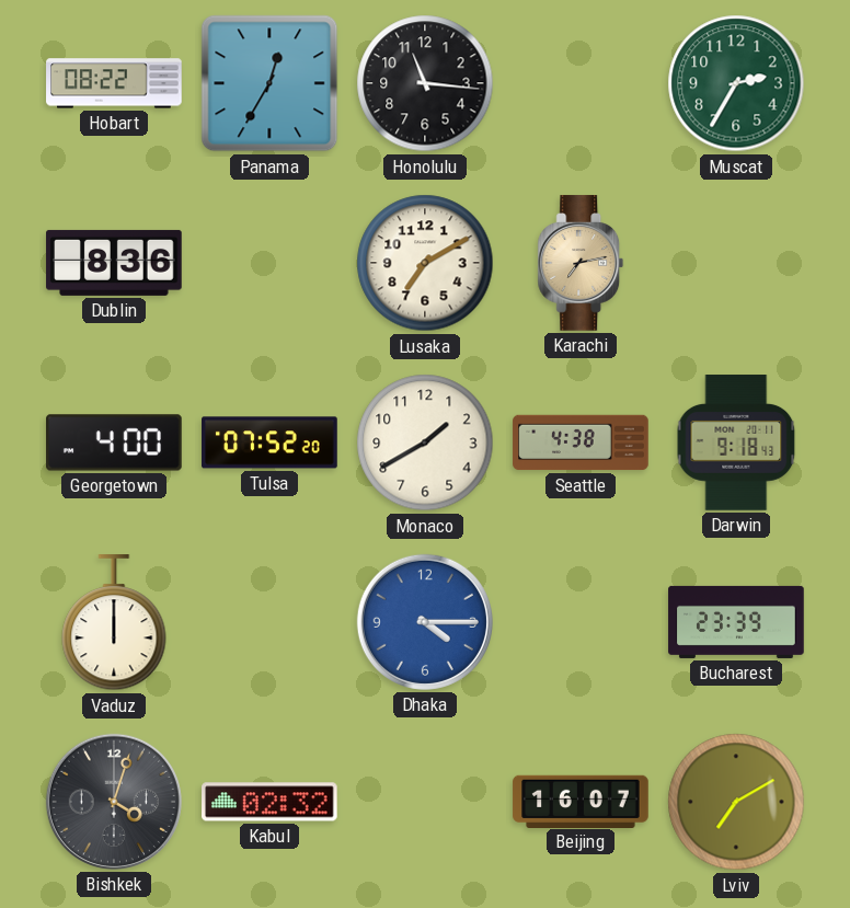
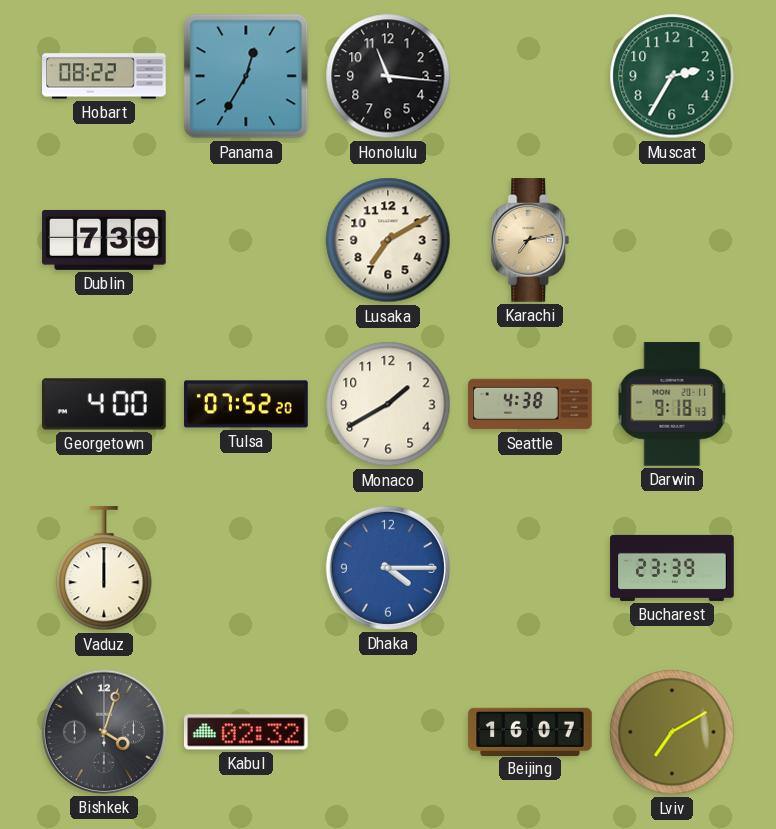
Dublin: 8:36 -> 7:39 (104, 240)
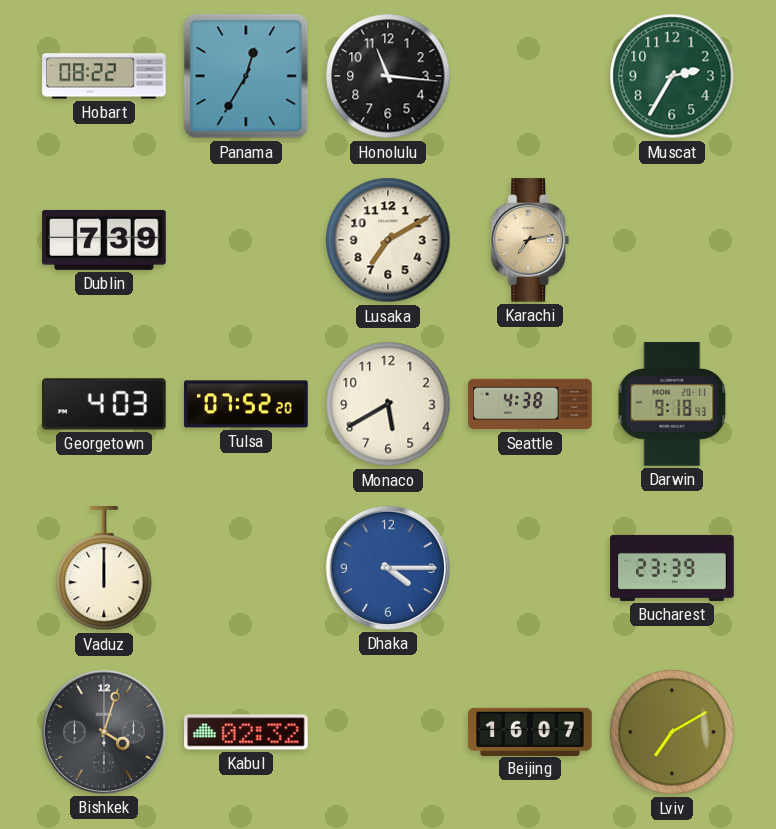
Georgetown: 4:00 -> 4:03 (104, 404)
Monaco: 1:40 -> 5:40 (388, 404)
